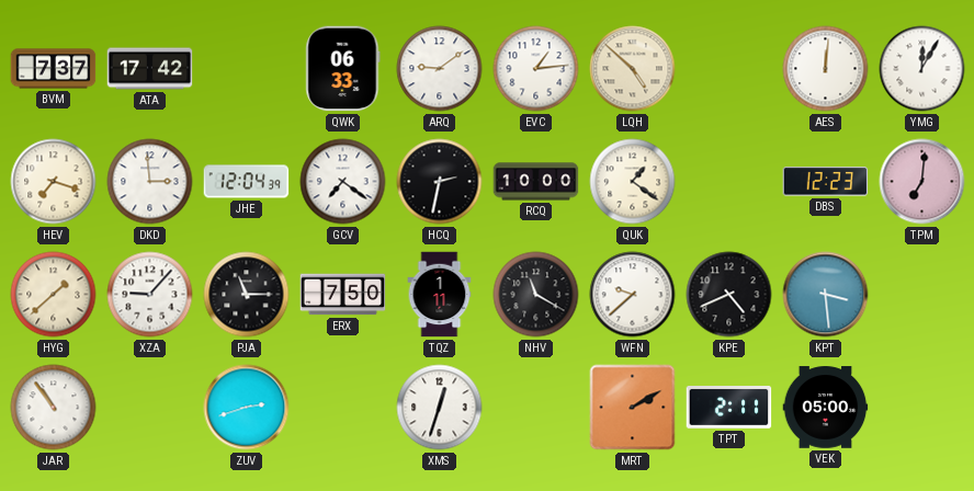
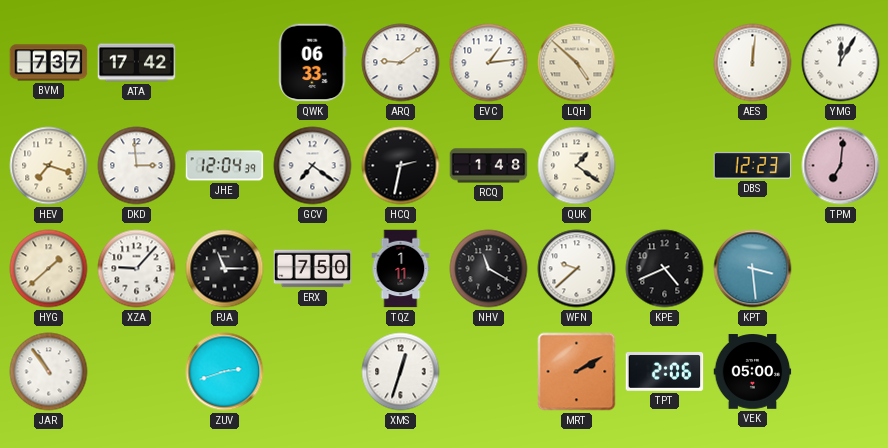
RCQ: 10:00 -> 1:48 (489, 166)
TPT: 2:11 -> 2:06 (665, 372)
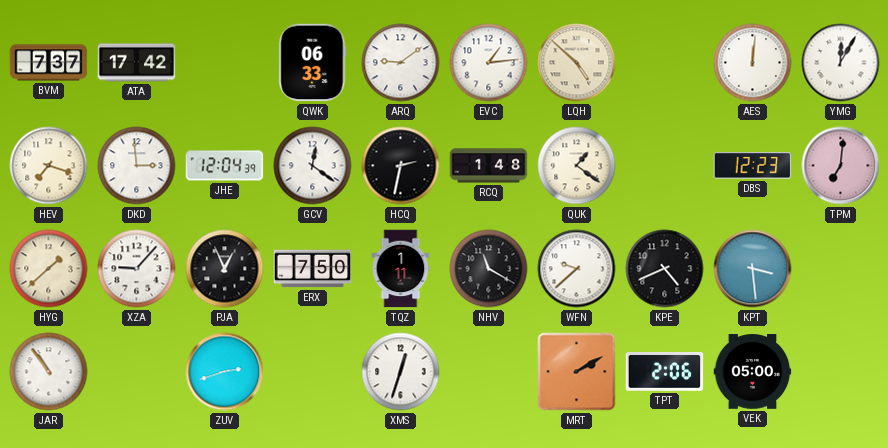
GCV: 7:21 -> 12:21 (313, 166)
PJA: 11:15 -> 12:56 (225, 269)
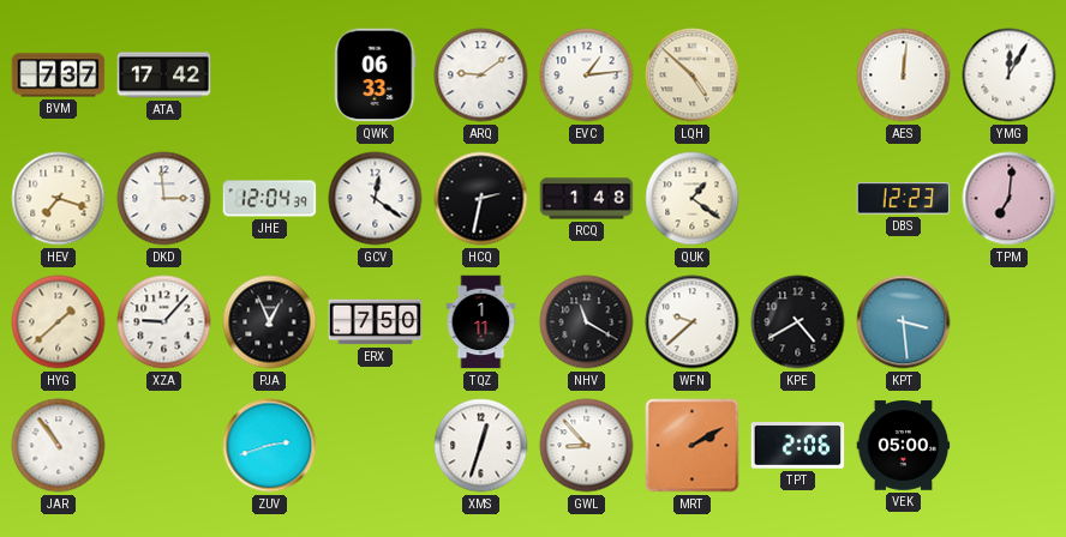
KPE: 4:41 -> 4:40 (798, 322)
GWL: none -> 8:53 (587, 446)
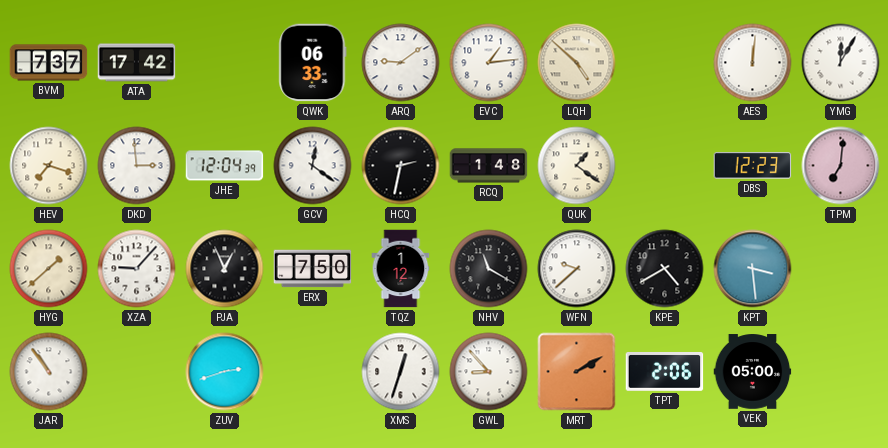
TQZ: 1:11 -> 1:12 (401, 269)
